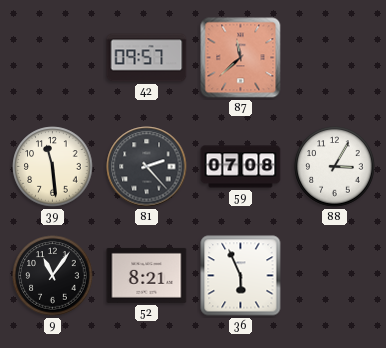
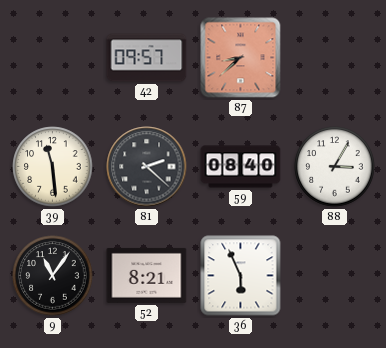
87: 11:38 -> 8:38 (241, 58)
81: 2:23 -> 2:22 (147, 167)
59: 07:08 -> 08:40 (241, 167)
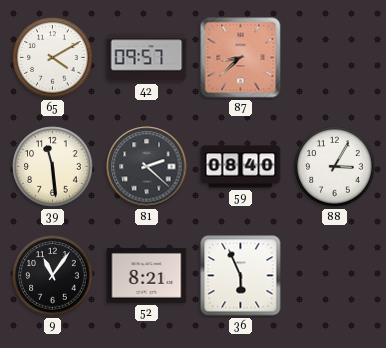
65: none -> 4:10 (53, 58)
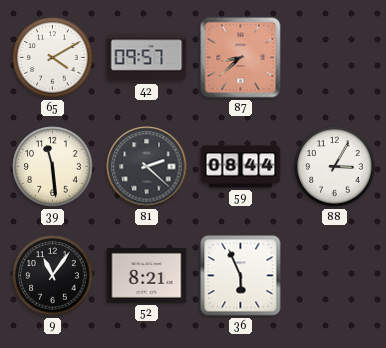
59: 08:40 -> 08:44 (241, 167)
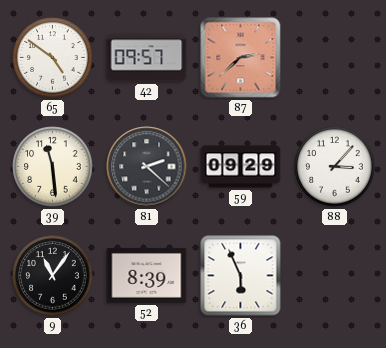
65: 4:10 -> 4:51 (53, 58)
87: 8:38 -> 2:38 (241, 58)
59: 08:44 -> 09:29 (241, 167)
88: 3:05 -> 3:07 (335, 167)
52: 8:21 -> 8:39 (147, 275)
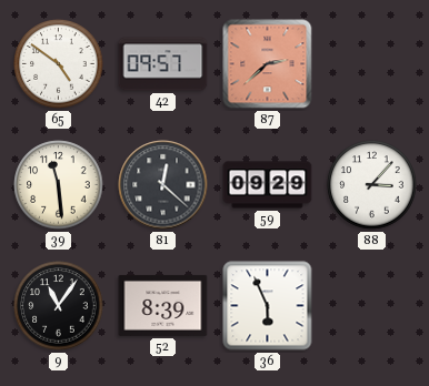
81: 2:22 -> 12:22 (163, 185)
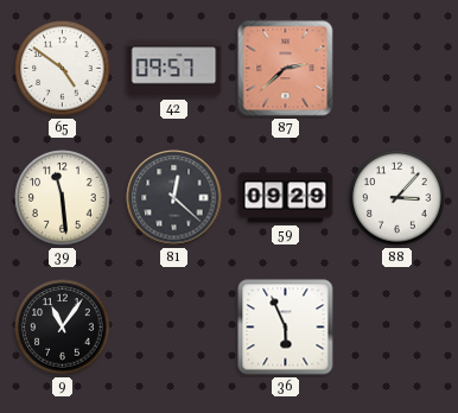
52: 8:39 -> none (163, 305)
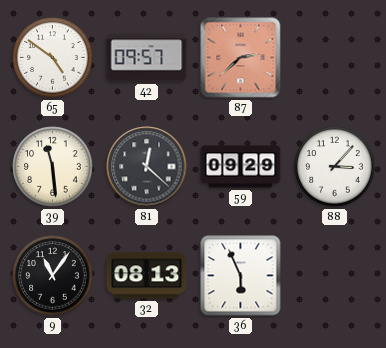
32: none -> 08:13 (147, 276)
